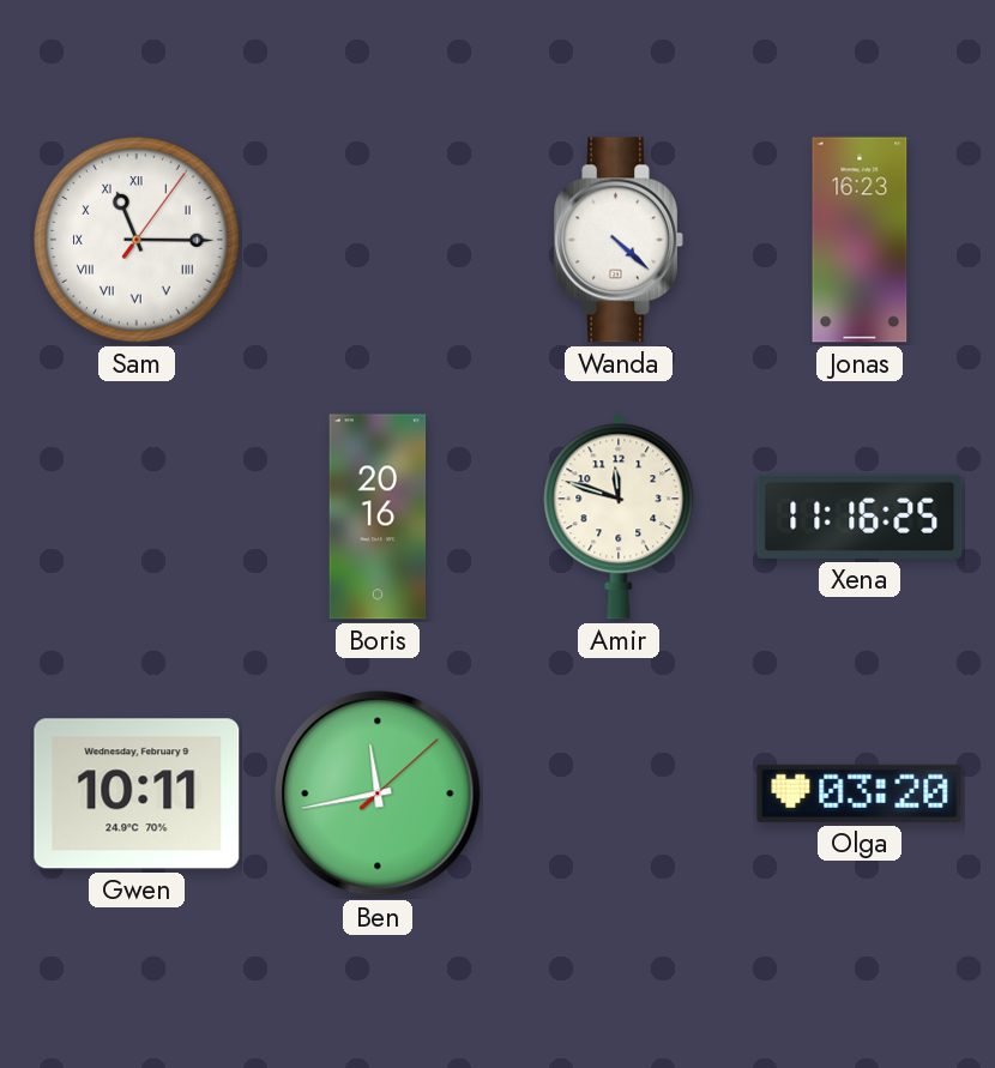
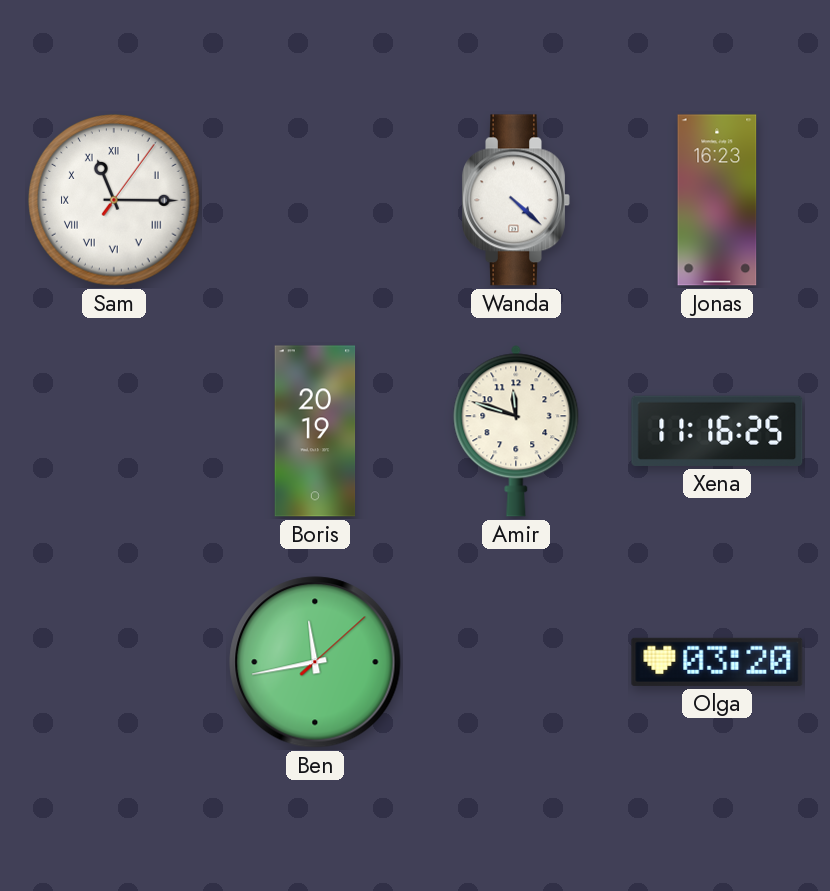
Boris: 20:16 -> 20:19 (315, 431)
Gwen: 10:11 -> none (137, 794)
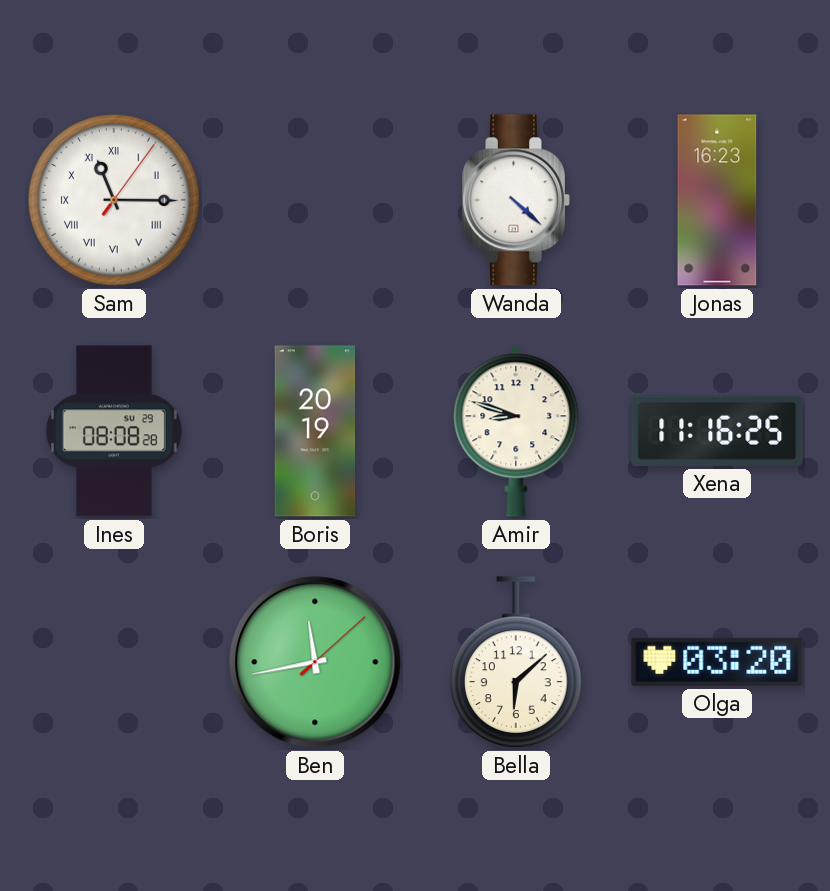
Ines: none -> 08:08 (114, 431)
Amir: 11:48 -> 8:48 (516, 431)
Bella: none -> 6:08 (517, 662)
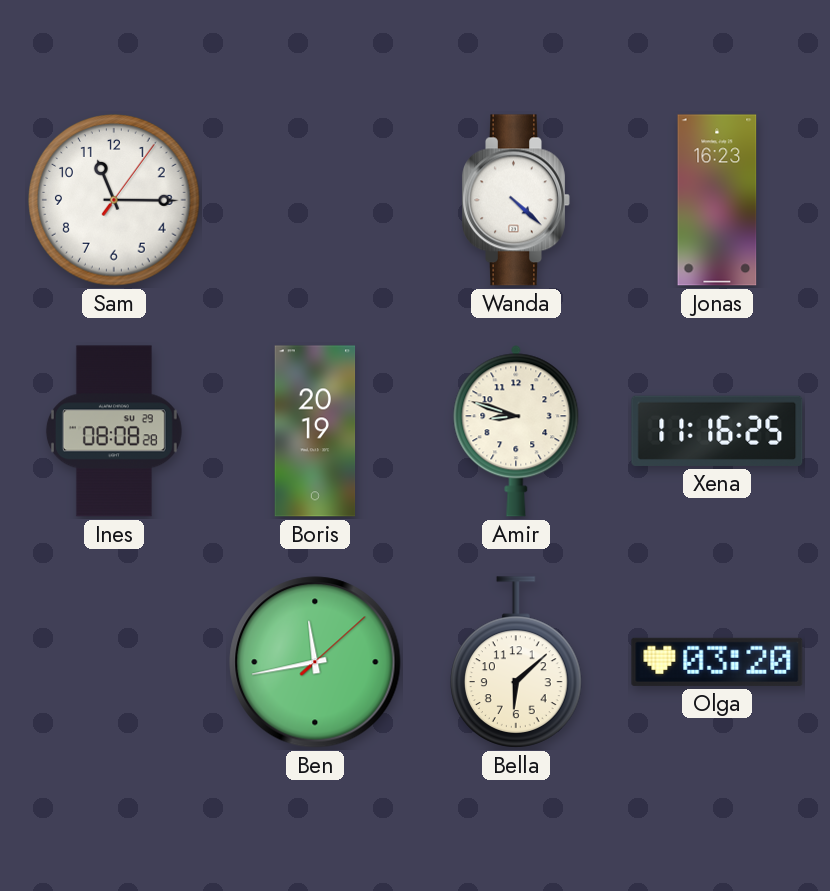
Sam numerals: Roman -> Arabic (114, 200)
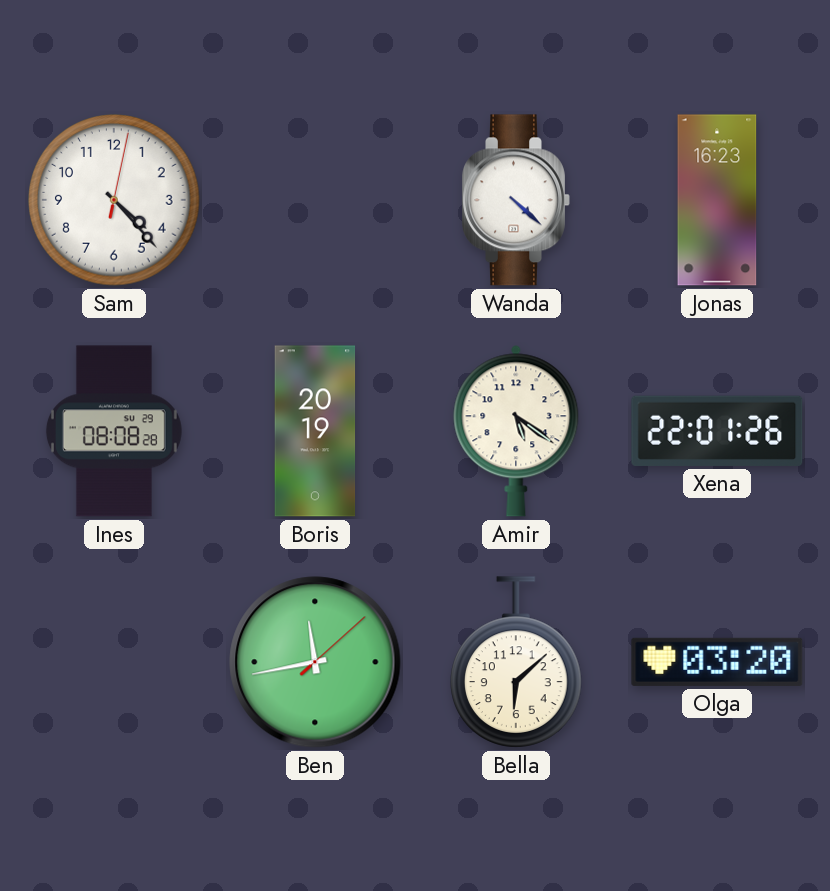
Sam: 11:15 -> 4:23 (114, 200)
Amir: 8:48 -> 5:21 (516, 431)
Xena: 11:16 -> 22:01 (717, 431)
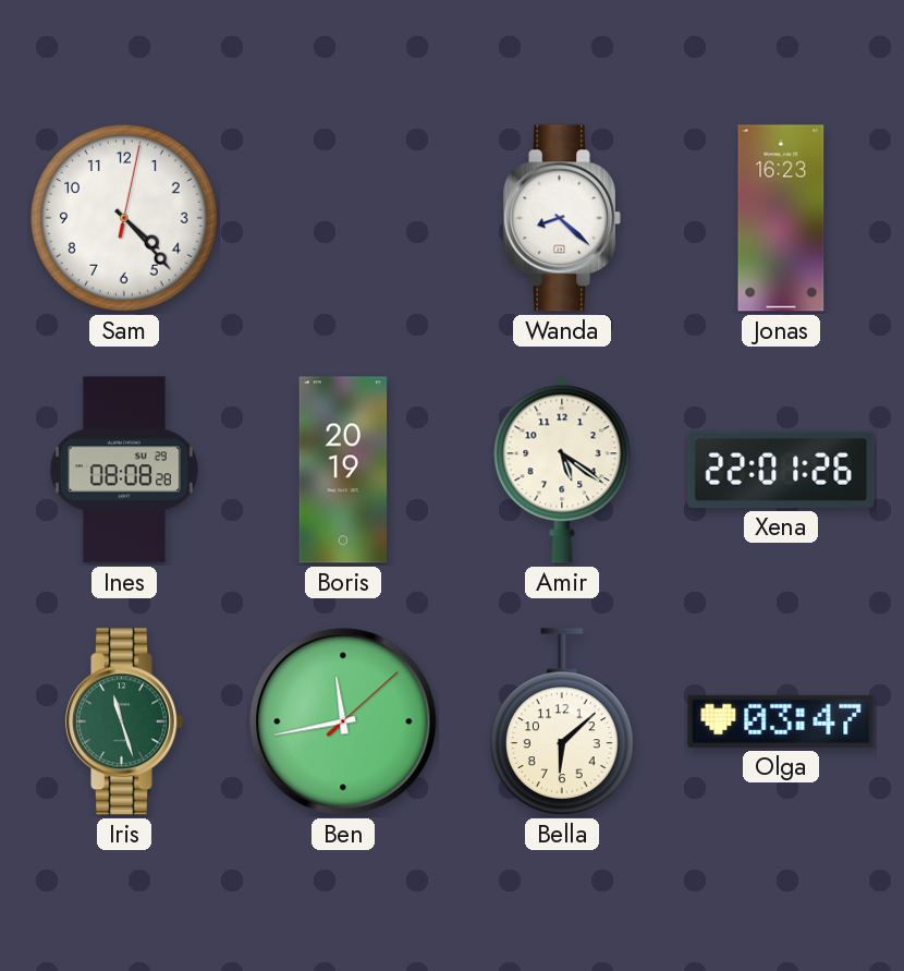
Wanda: 4:22 -> 8:22 (562, 218)
Iris: none -> 11:27 (124, 721)
Olga: 03:20 -> 03:47 (781, 721)
